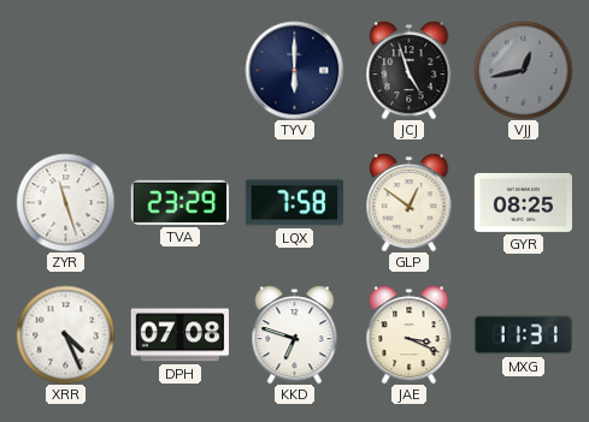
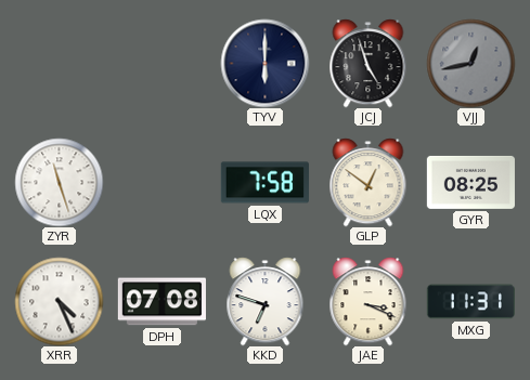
TVA: 23:29 -> none (179, 202)
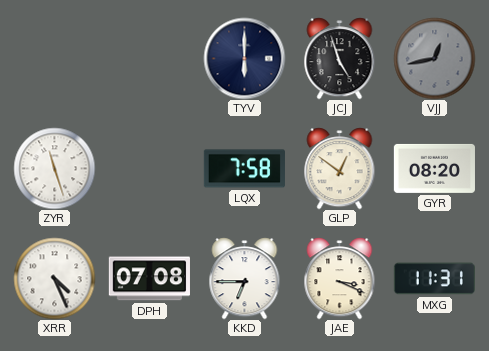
GYR: 08:25 -> 08:20 (434, 168)
KKD: 6:48 -> 6:45 (245, 278)
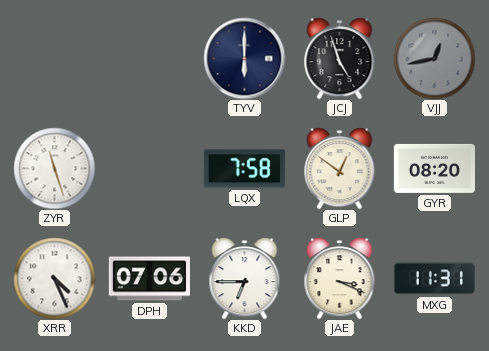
DPH: 07:08 -> 07:06 (149, 279)
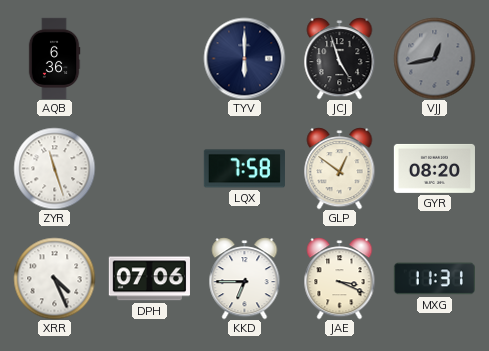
AQB: none -> 6:36 (54, 58)
